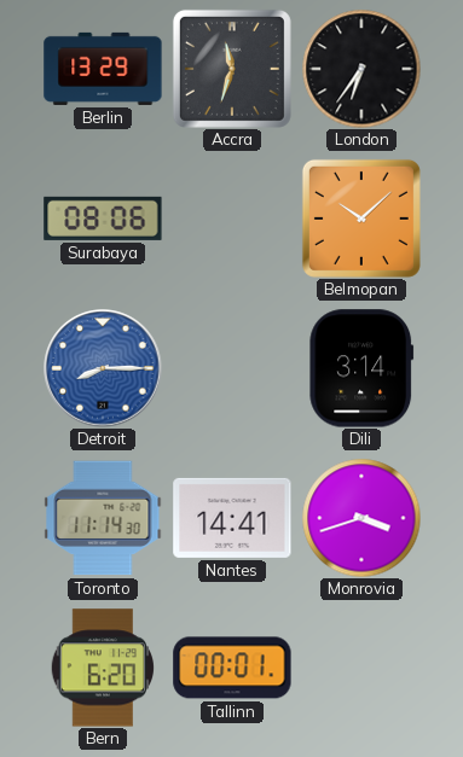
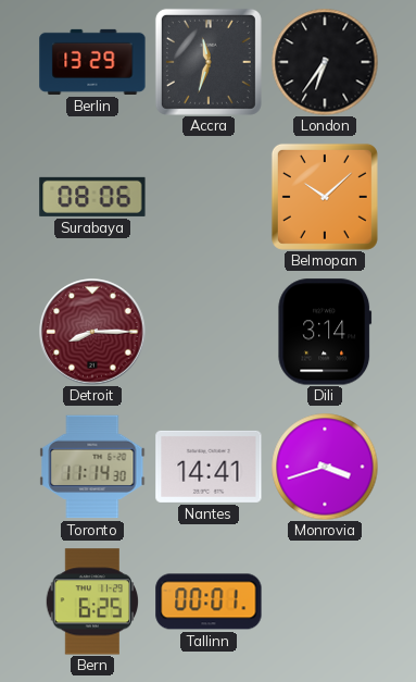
Detroit dial: blue -> burgundy (92, 332)
Bern: 6:20 -> 6:25 (91, 602)
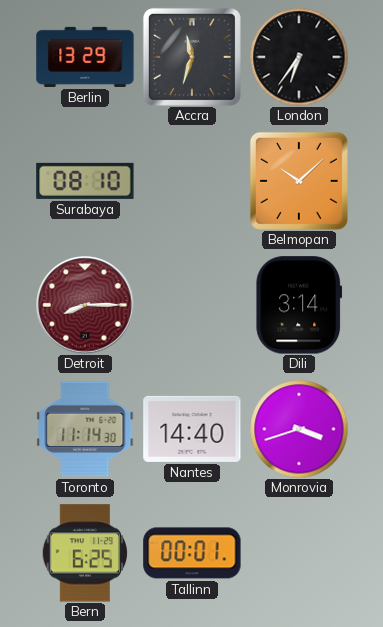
Surabaya: 08:06 -> 08:10 (85, 181)
Nantes: 14:41 -> 14:40 (192, 429)
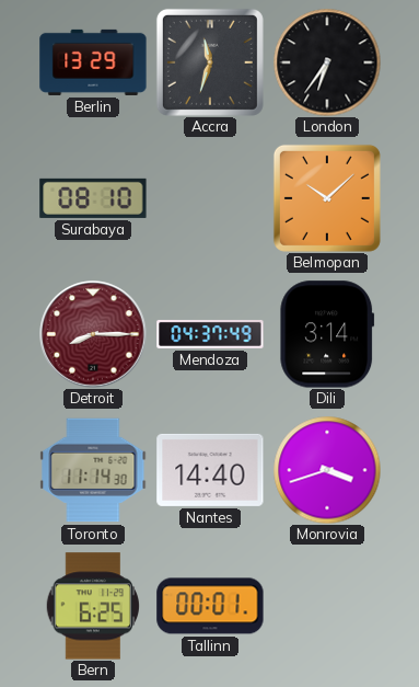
Mendoza: none -> 04:37 (210, 334)
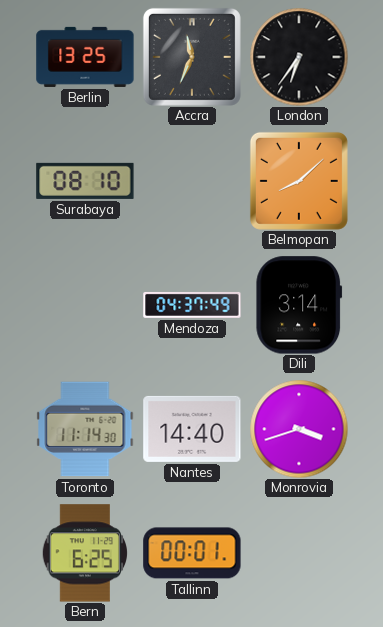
Berlin: 13:29 -> 13:25 (85, 57)
Accra: 11:33 -> 11:34 (192, 57)
Belmopan: 10:08 -> 8:08 (299, 181)
Detroit: 8:15 -> none (93, 334)
